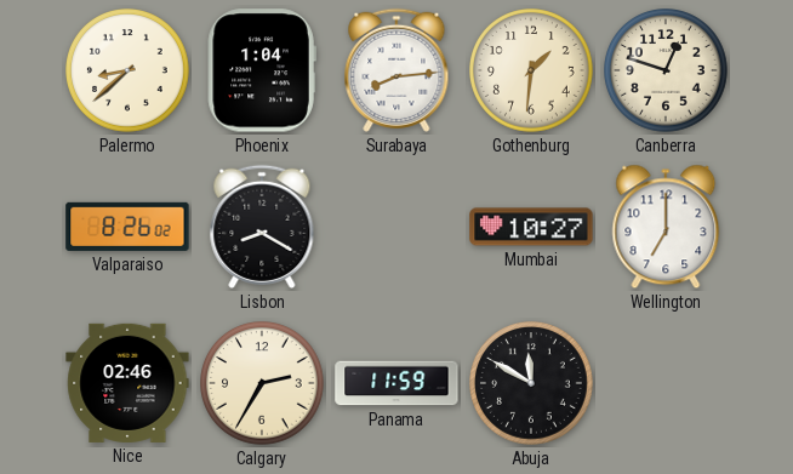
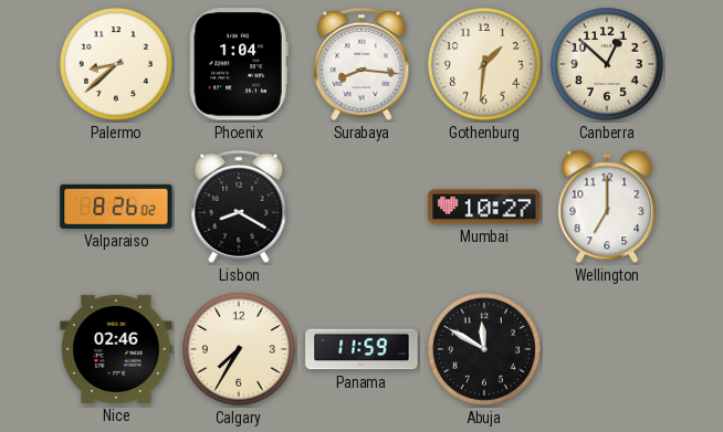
Surabaya: 8:14 -> 8:16 (361, 64)
Canberra: 12:48 -> 12:52 (608, 65)
Calgary: 2:35 -> 7:35 (240, 350)
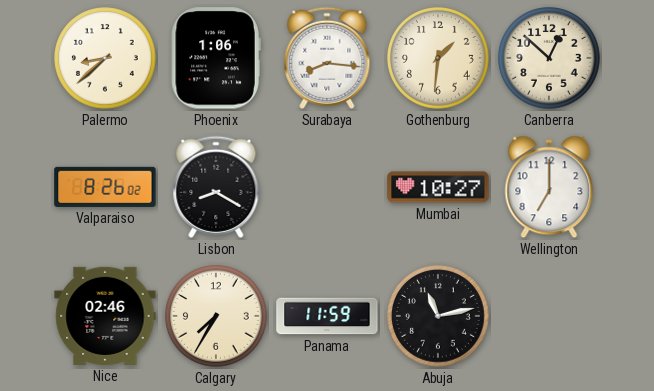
Phoenix: 1:04 -> 1:06 (216, 58)
Abuja: 11:50 -> 11:13 (439, 317)
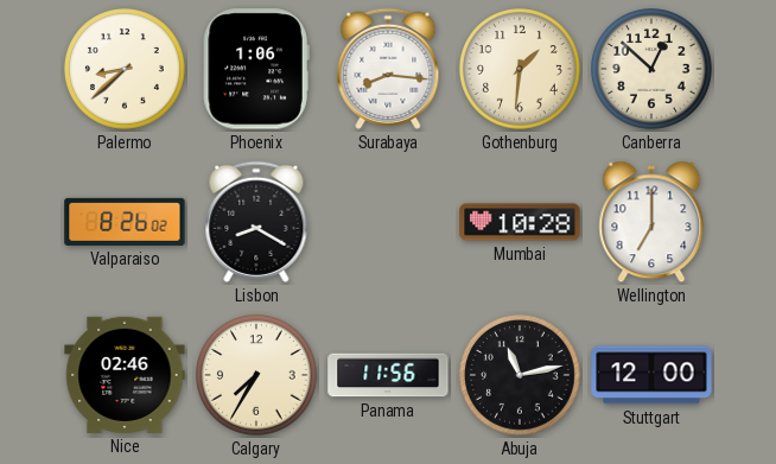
Mumbai: 10:27 -> 10:28 (520, 222)
Panama: 11:59 -> 11:56 (388, 375)
Stuttgart: none -> 12:00 (651, 375)
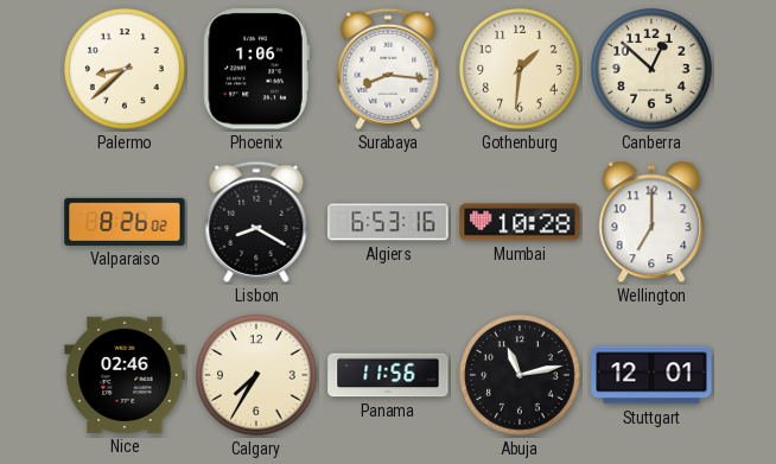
Algiers: none -> 6:53 (388, 222)
Stuttgart: 12:00 -> 12:01 (651, 375)
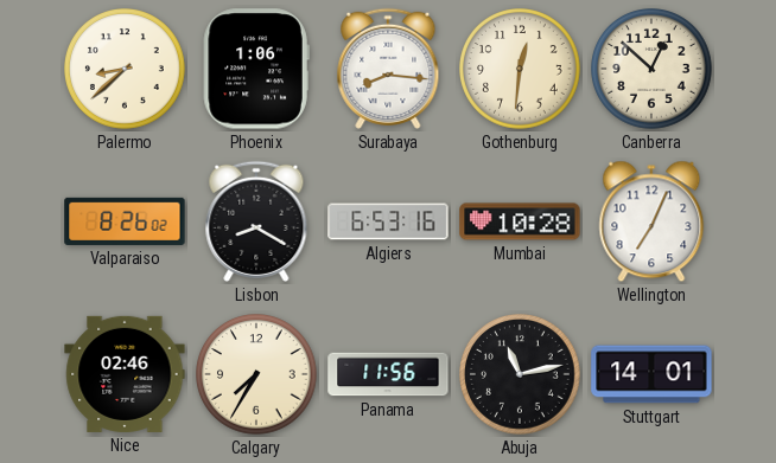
Gothenburg: 1:31 -> 12:31 (521, 70)
Wellington: 7:00 -> 7:04 (651, 221)
Stuttgart: 12:01 -> 14:01 (651, 374)
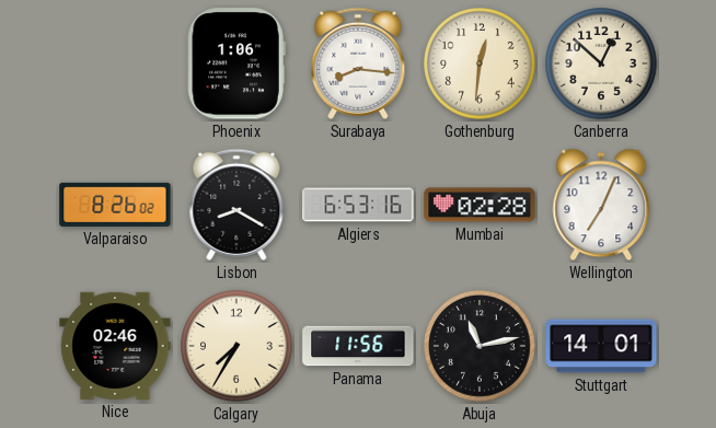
Palermo: 8:38 -> none (126, 70)
Mumbai: 10:28 -> 02:28 (480, 205)
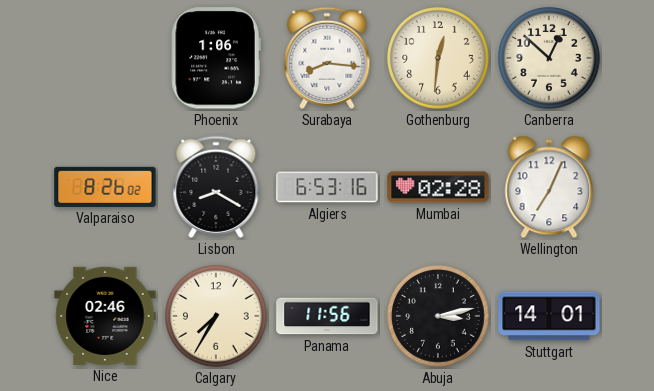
Abuja: 11:13 -> 3:13 (439, 317)
